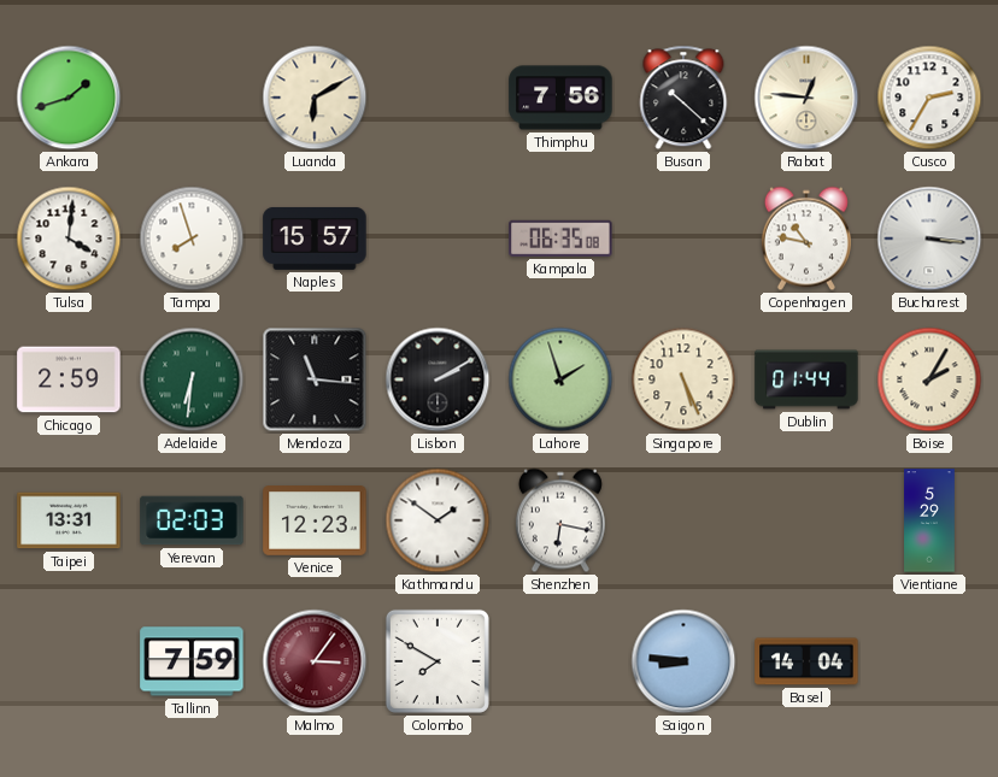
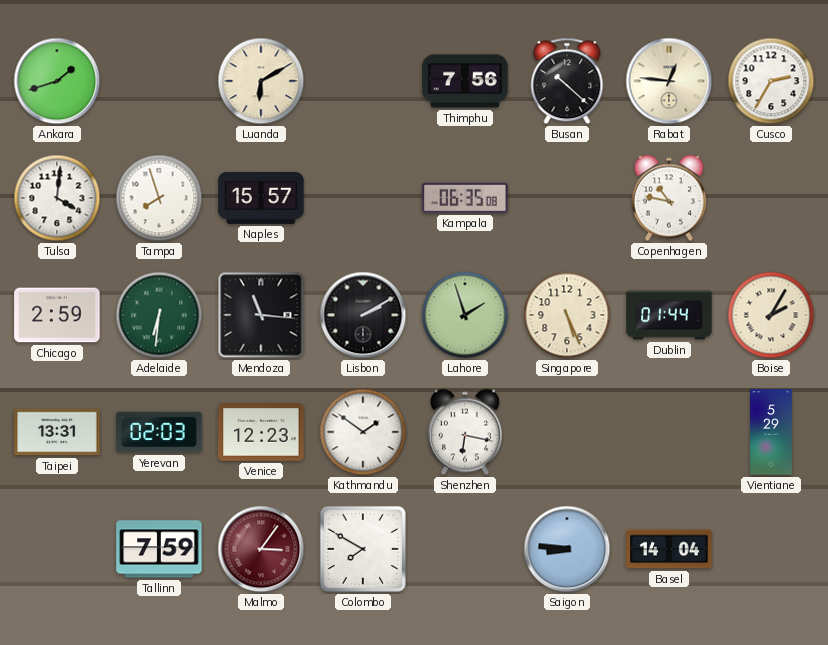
Bucharest: 3:16 -> none (929, 239)
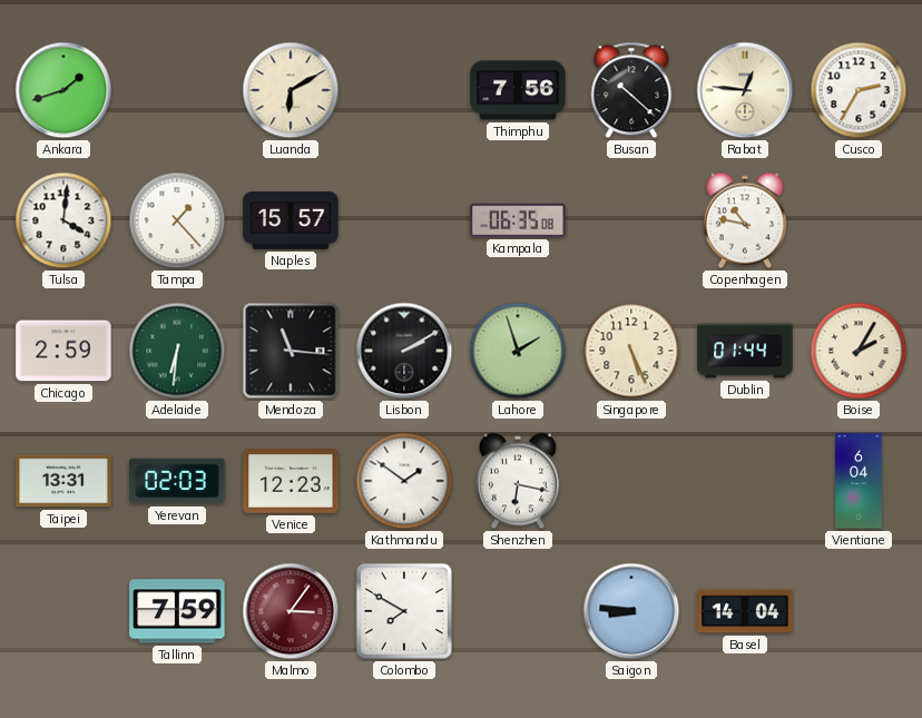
Tampa: 7:57 -> 1:23 (177, 220)
Vientiane: 5:29 -> 6:04 (859, 481)
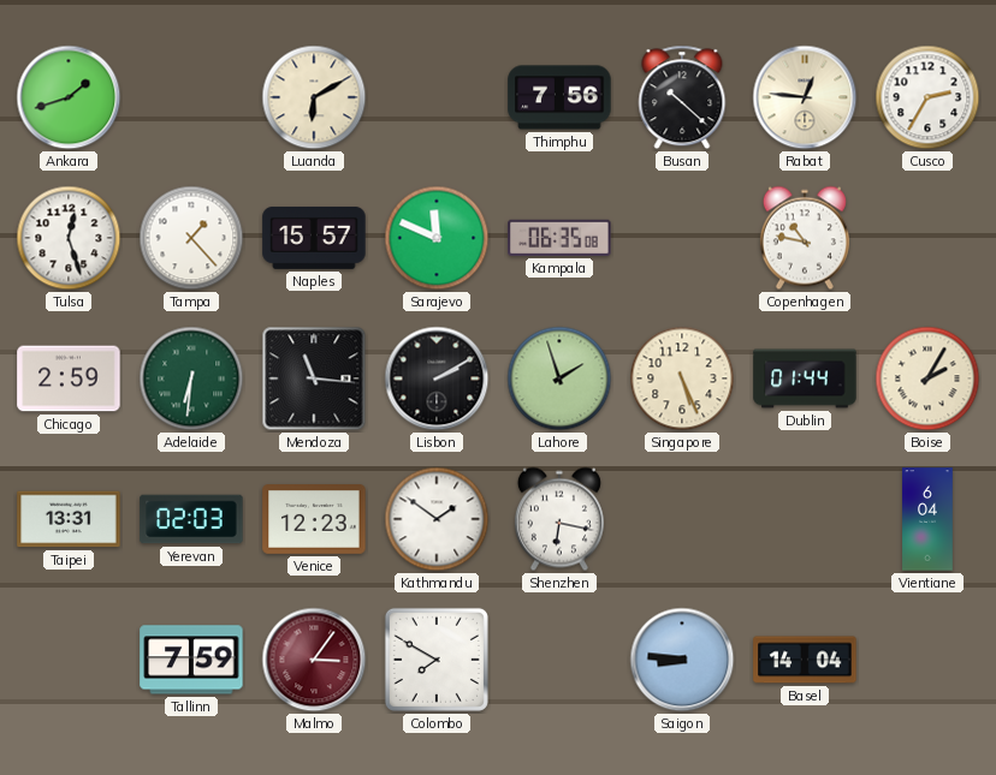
Tulsa: 4:01 -> 12:27 (69, 238)
Sarajevo: none -> 11:49 (437, 238)
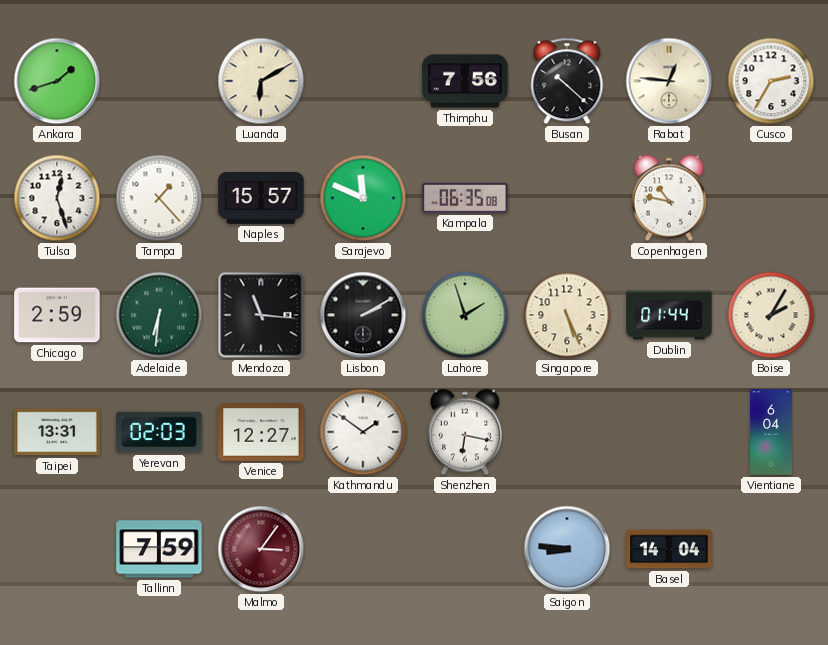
Venice: 12:23 -> 12:27 (261, 433)
Colombo: 7:50 -> none (437, 660)
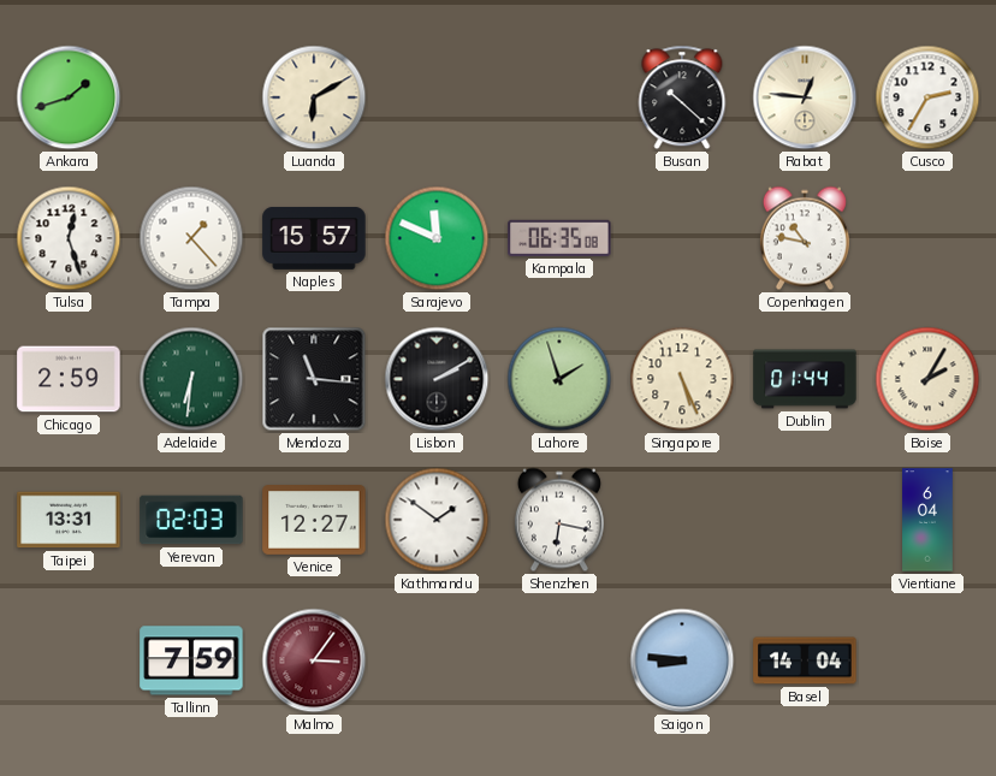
Thimphu: 7:56 -> none (465, 81)
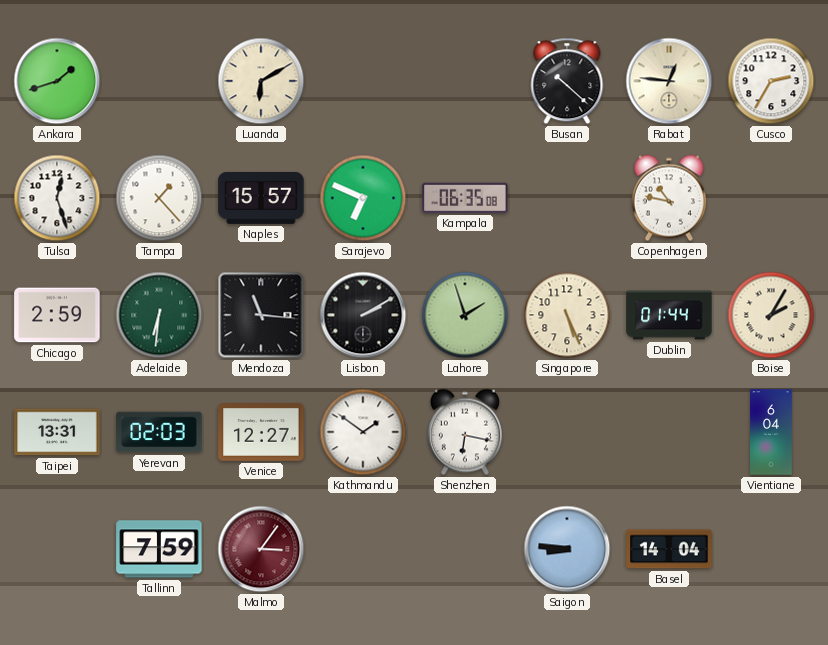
Sarajevo: 11:49 -> 6:49 (363, 198)
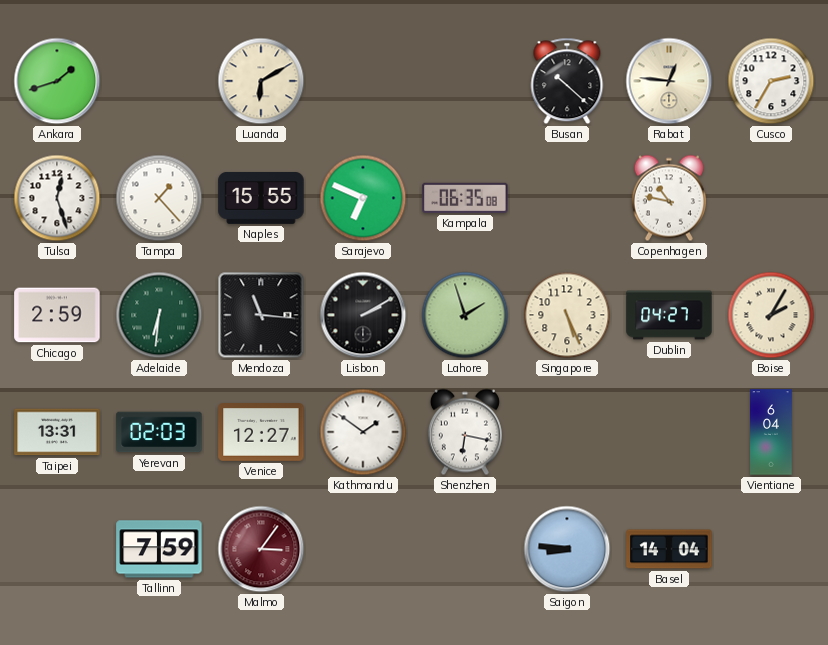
Naples: 15:57 -> 15:55 (261, 198)
Dublin: 01:44 -> 04:27 (669, 315)
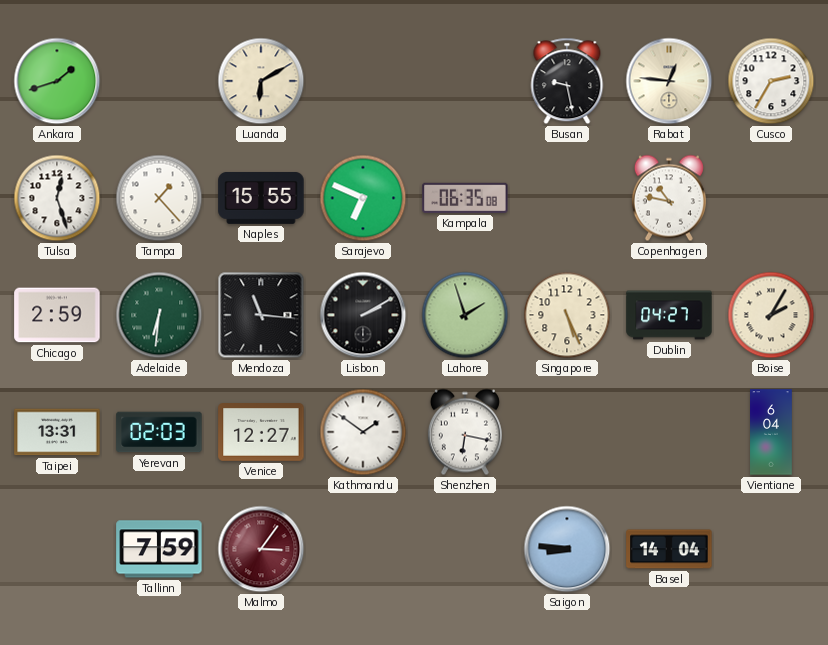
Busan: 10:22 -> 9:28 (567, 81)
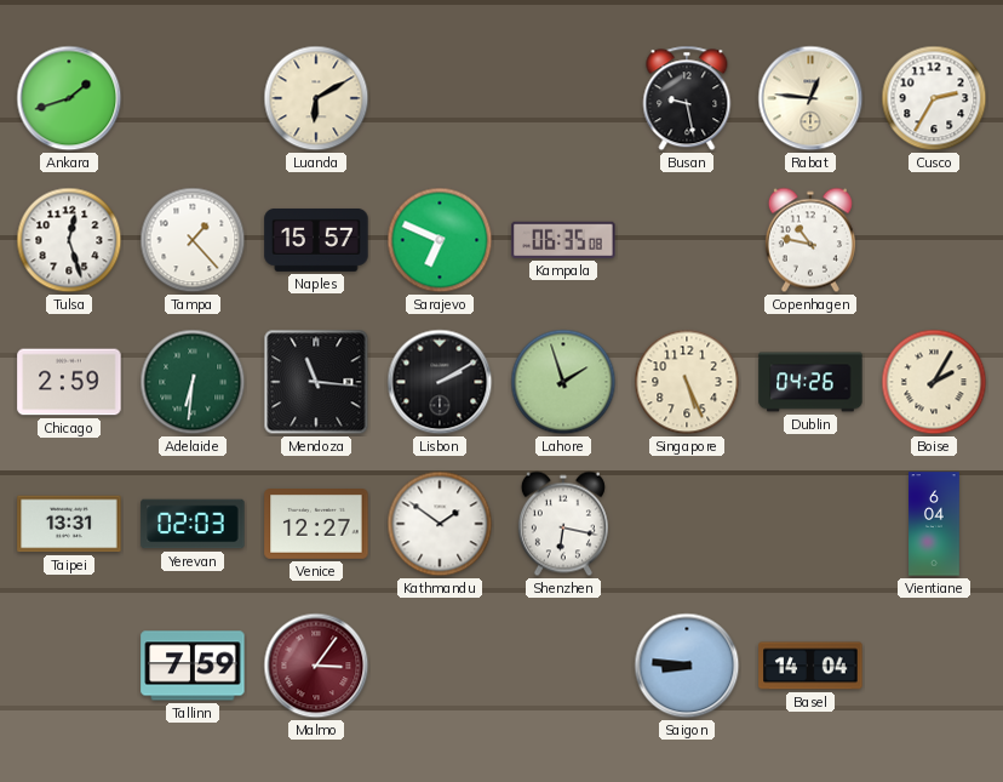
Naples: 15:55 -> 15:57 (316, 240)
Dublin: 04:27 -> 04:26 (810, 382)
